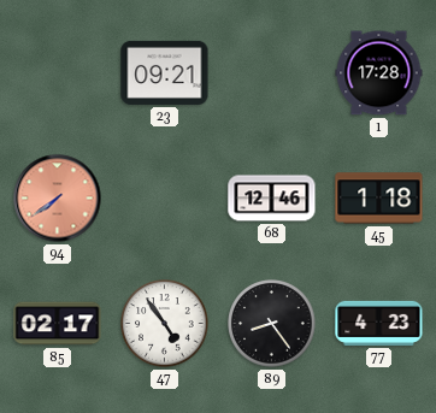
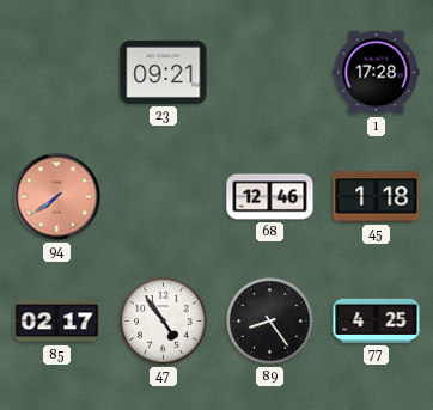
77: 4:23 -> 4:25 (377, 320)
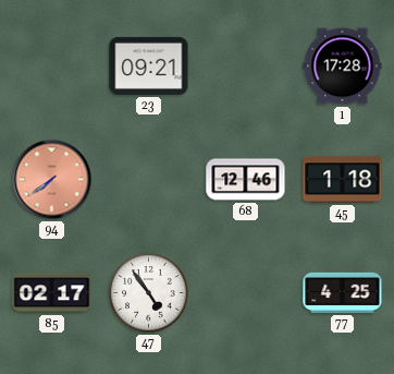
89: 8:24 -> none (270, 322)
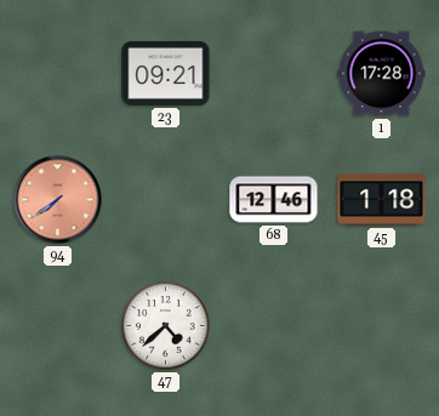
85: 02:17 -> none (52, 293)
47: 4:54 -> 4:38 (166, 326)
77: 4:25 -> none (343, 292)
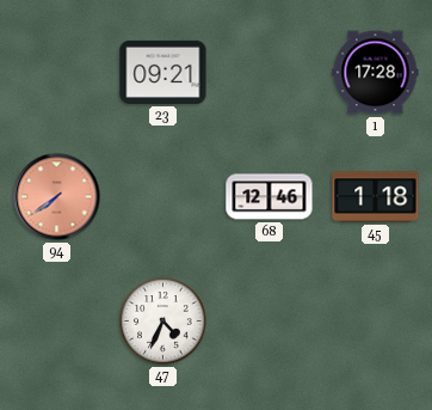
47: 4:38 -> 4:34 (163, 322)
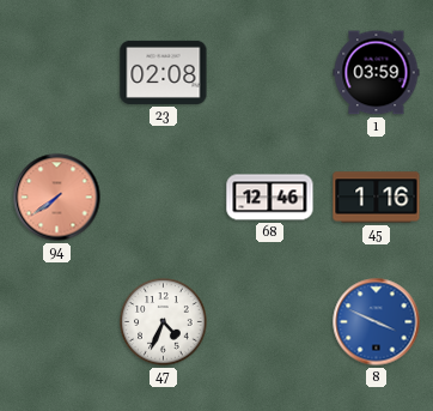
23: 09:21 -> 02:08 (164, 72)
1: 17:28 -> 03:59 (377, 73)
45: 1:18 -> 1:16 (377, 198)
8: none -> 3:49 (377, 322)
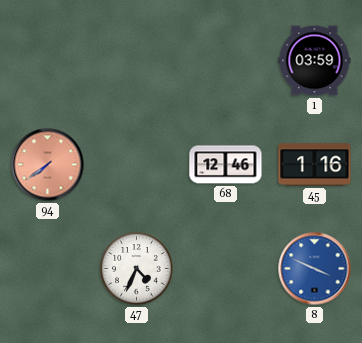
23: 02:08 -> none (164, 72)
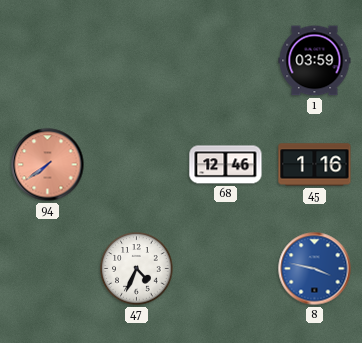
8: 3:49 -> 3:47 (315, 269)
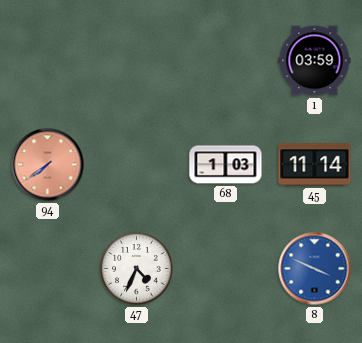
68: 12:46 -> 1:03 (226, 165)
45: 1:16 -> 11:14 (315, 165)
8: 3:47 -> 3:49 (315, 269)
